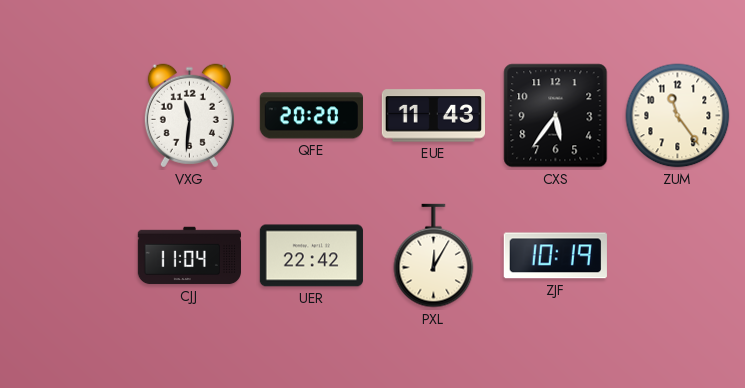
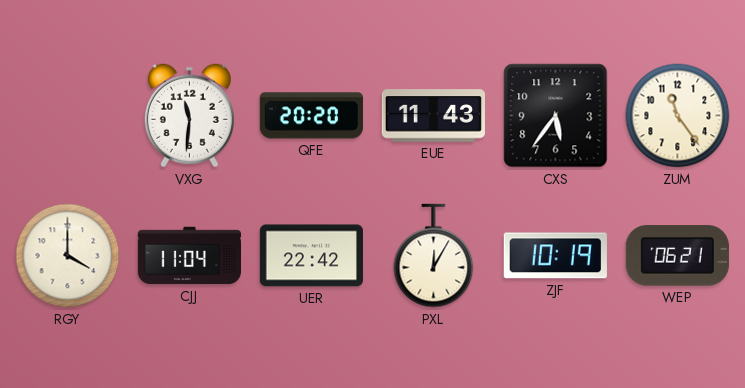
RGY: none -> 4:00 (68, 256)
WEP: none -> 06:21 (677, 256)
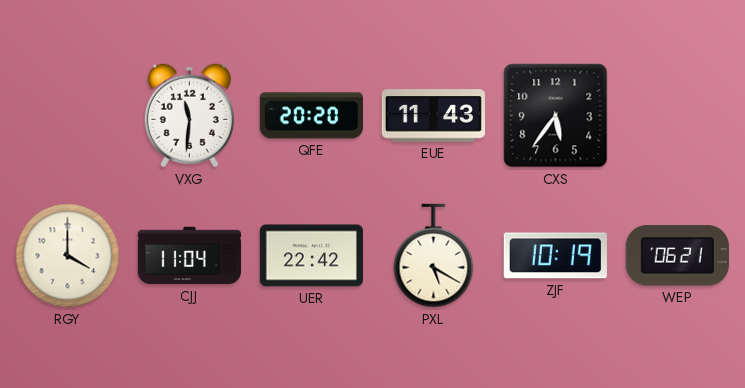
ZUM: 11:24 -> none (678, 116)
PXL: 12:05 -> 5:20 (434, 256)
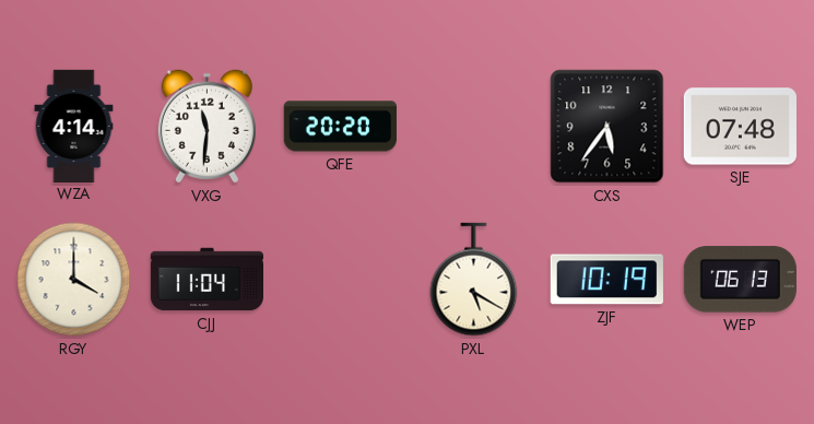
WZA: none -> 4:14 (74, 126)
EUE: 11:43 -> none (433, 116)
SJE: none -> 07:48 (740, 127)
UER: 22:42 -> none (311, 256)
WEP: 06:21 -> 06:13 (740, 280)
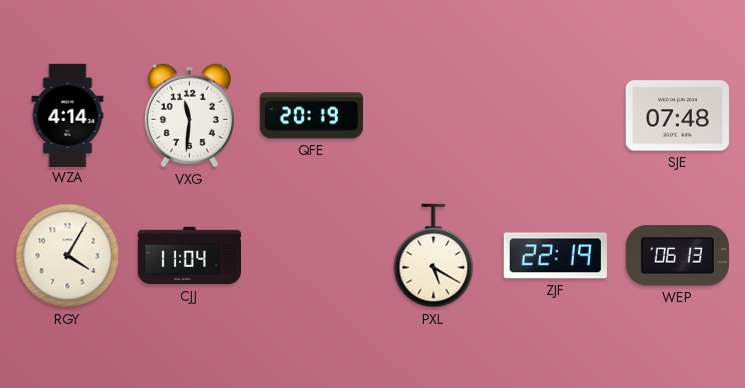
QFE: 20:20 -> 20:19 (311, 116)
CXS: 5:36 -> none (607, 127)
RGY: 4:00 -> 4:05 (68, 256)
ZJF: 10:19 -> 22:19 (555, 256)
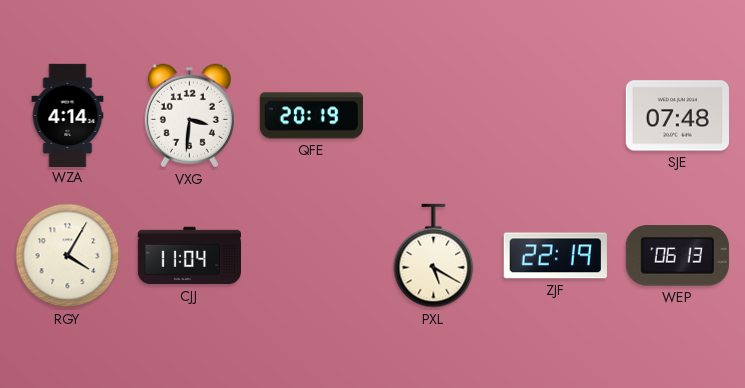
VXG: 11:31 -> 3:31 (189, 116)
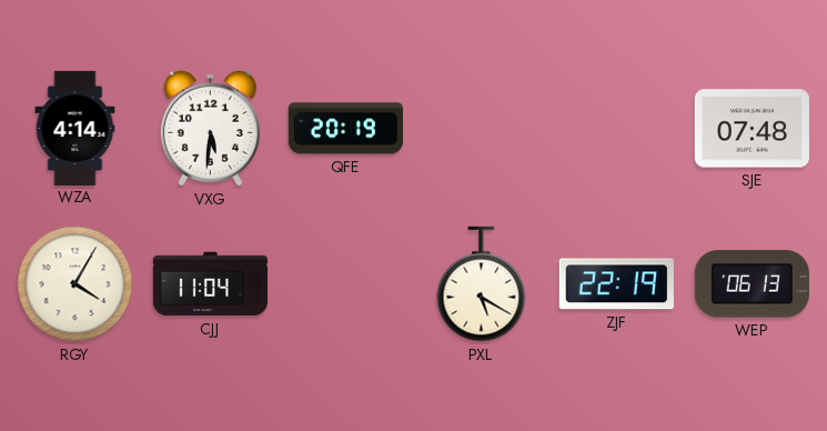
VXG: 3:31 -> 5:31 (210, 129)
